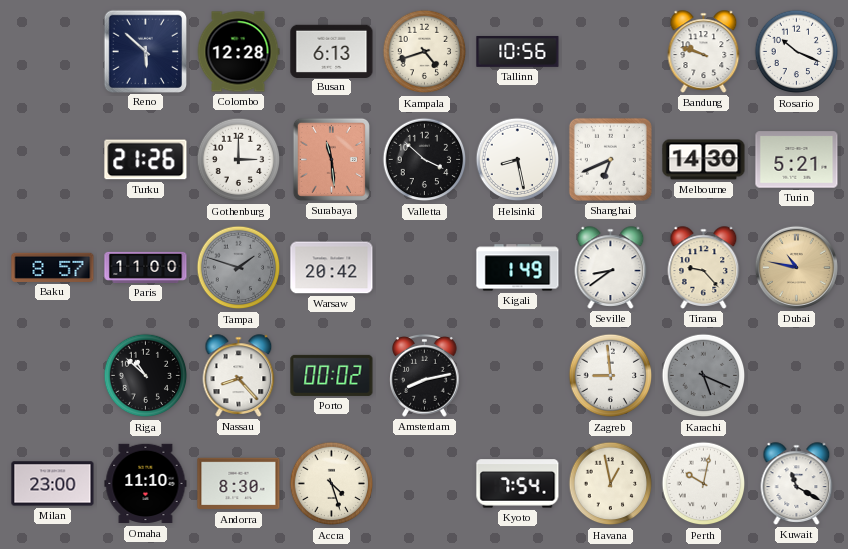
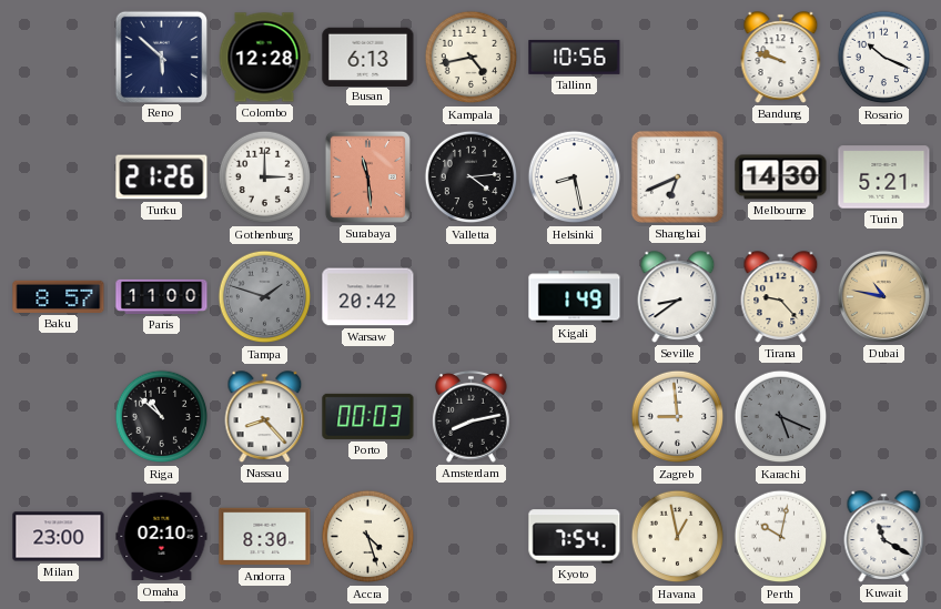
Kampala: 4:42 -> 4:43 (472, 58)
Valletta: 3:52 -> 4:14 (472, 177)
Porto: 00:02 -> 00:03 (368, 416)
Omaha: 11:10 -> 02:10 (162, 537)
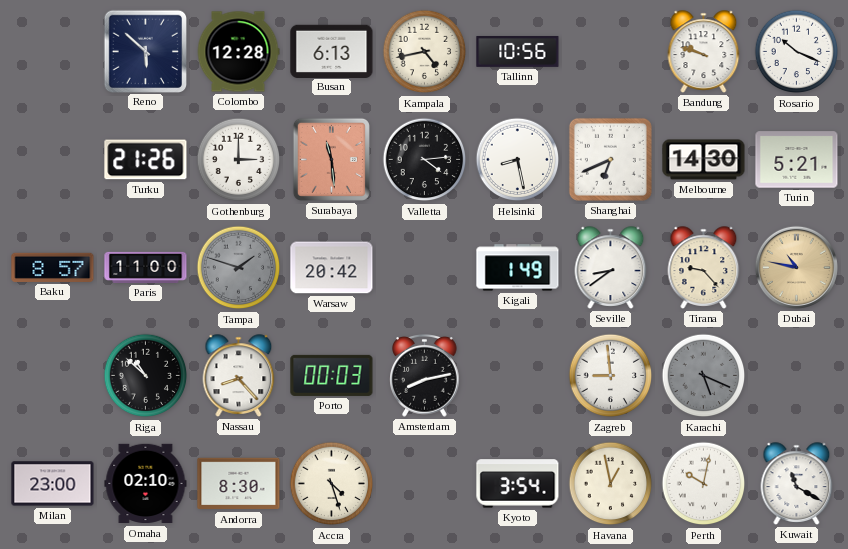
Kyoto: 7:54 -> 3:54 (518, 484)
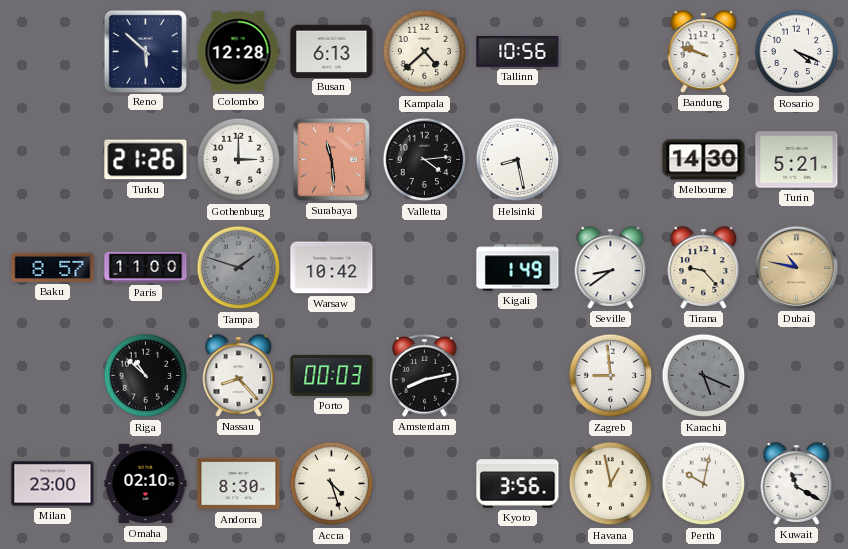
Kampala: 4:43 -> 4:38 (425, 52)
Rosario: 10:19 -> 4:19 (797, 52)
Shanghai: 6:41 -> none (610, 159)
Warsaw: 20:42 -> 10:42 (332, 268)
Kyoto: 3:54 -> 3:56 (518, 484)
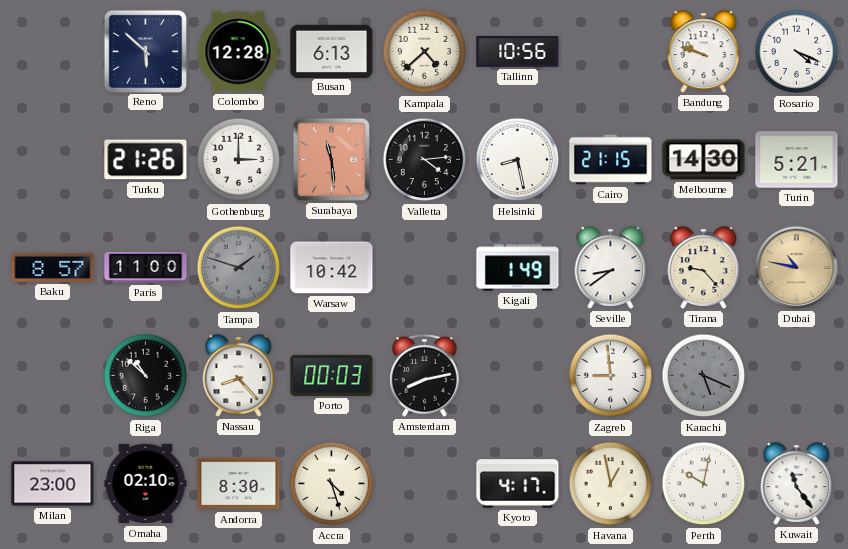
Cairo: none -> 21:15 (611, 160)
Kyoto: 3:56 -> 4:17 (518, 484)
Kuwait: 11:20 -> 11:24 (797, 484)
